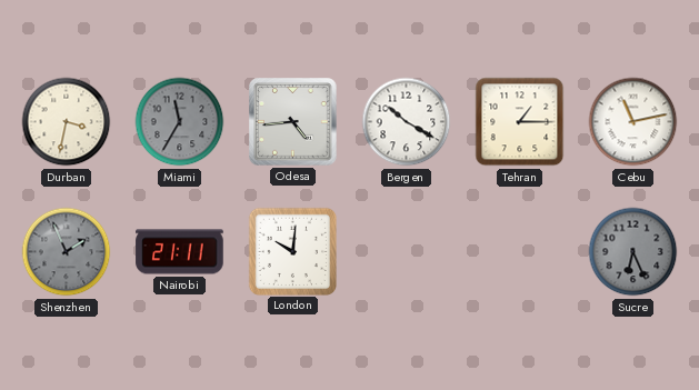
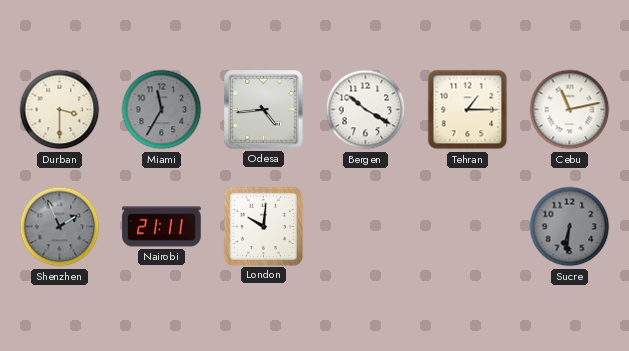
Durban: 3:32 -> 3:30 (60, 110)
Sucre: 6:26 -> 6:31 (570, 227)
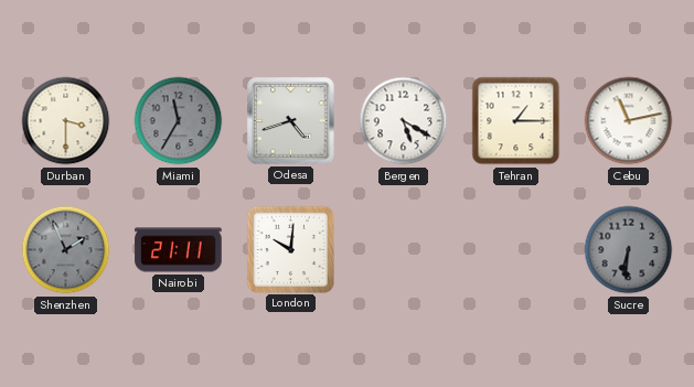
Odesa: 4:44 -> 4:42 (291, 121)
Bergen: 10:20 -> 5:20 (404, 121)
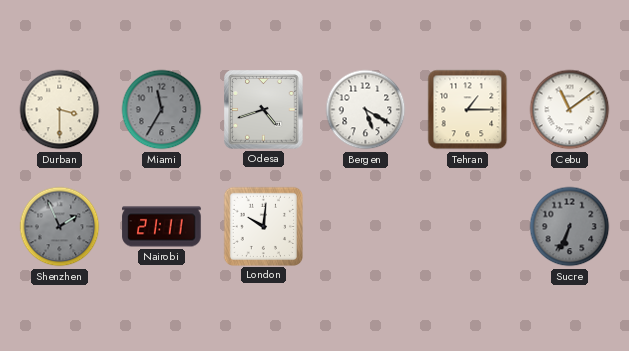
Cebu: 11:13 -> 11:09 (570, 110)
Sucre: 6:31 -> 6:34 (570, 227)
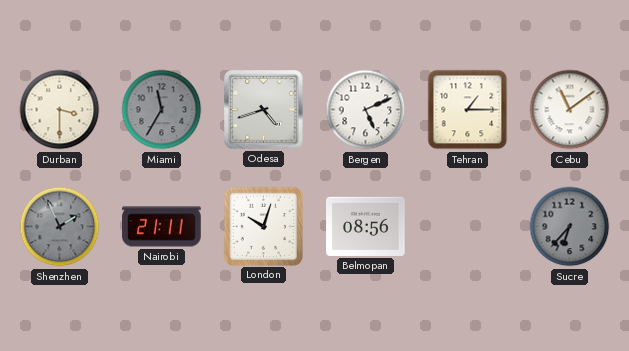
Bergen: 5:20 -> 5:11 (366, 110)
London: 10:01 -> 10:03 (263, 226)
Belmopan: none -> 08:56 (366, 226)
Sucre: 6:34 -> 6:37 (570, 227)
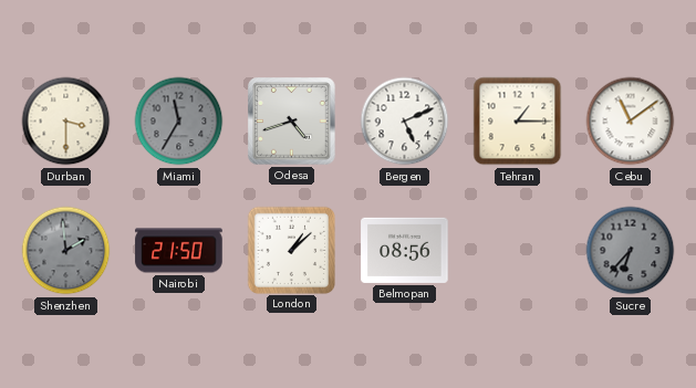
Shenzhen: 1:56 -> 1:59 (66, 251)
Nairobi: 21:11 -> 21:50 (179, 251)
London: 10:03 -> 1:08 (291, 250)
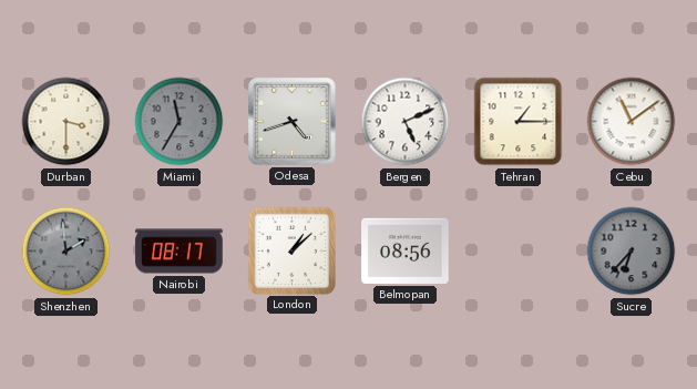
Nairobi: 21:50 -> 08:17 (180, 252)
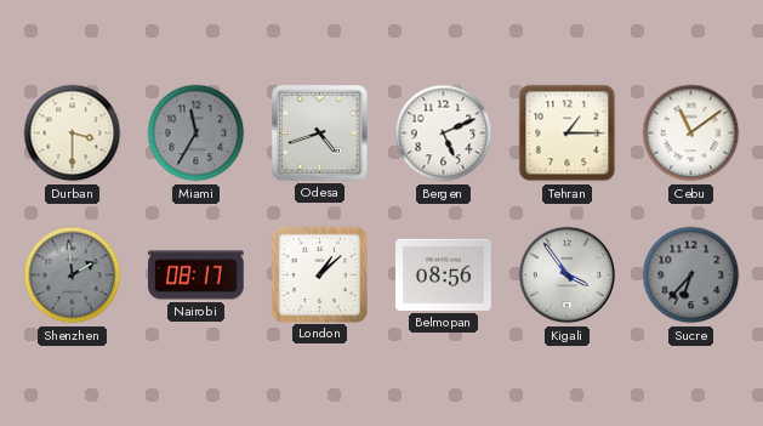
Kigali: none -> 3:54 (568, 276)
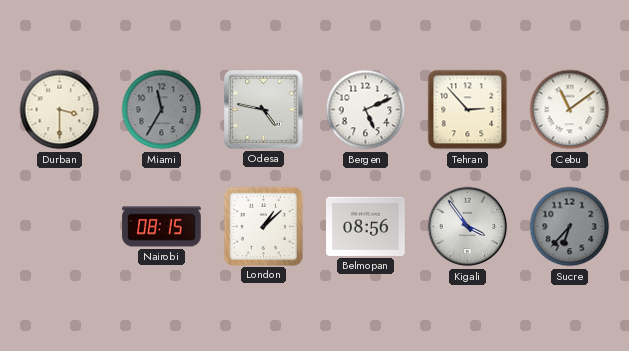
Odesa: 4:42 -> 4:47 (264, 110)
Tehran: 1:15 -> 2:53 (468, 110)
Shenzhen: 1:59 -> none (73, 276)
Nairobi: 08:17 -> 08:15 (162, 227)
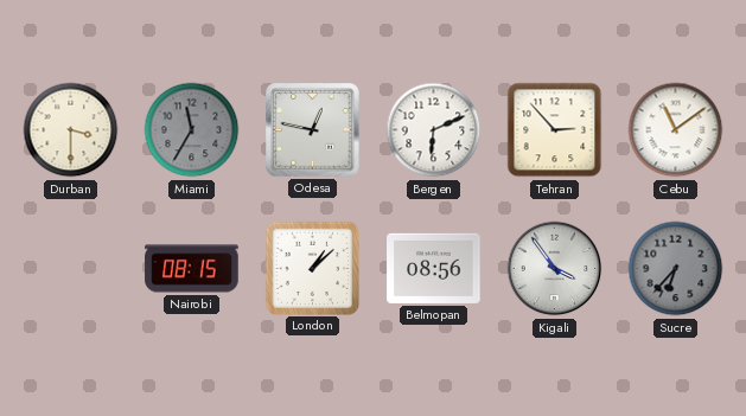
Odesa: 4:47 -> 12:47 (313, 130)
Bergen: 5:11 -> 6:11 (434, 130)
